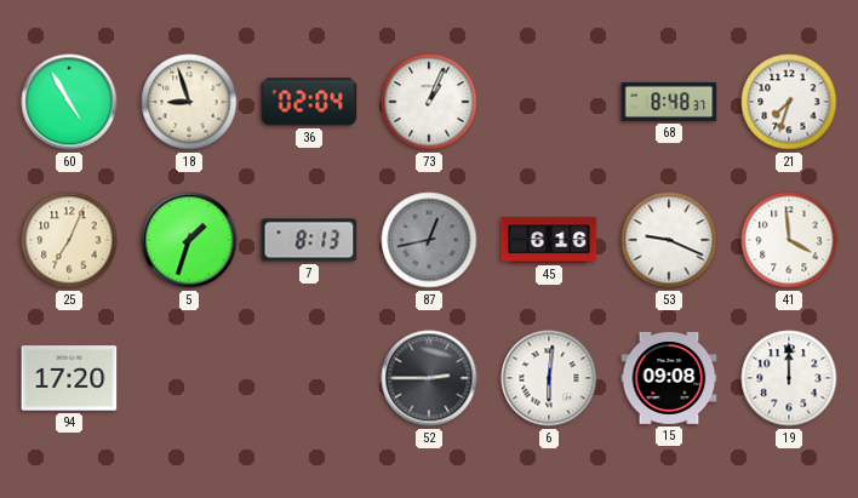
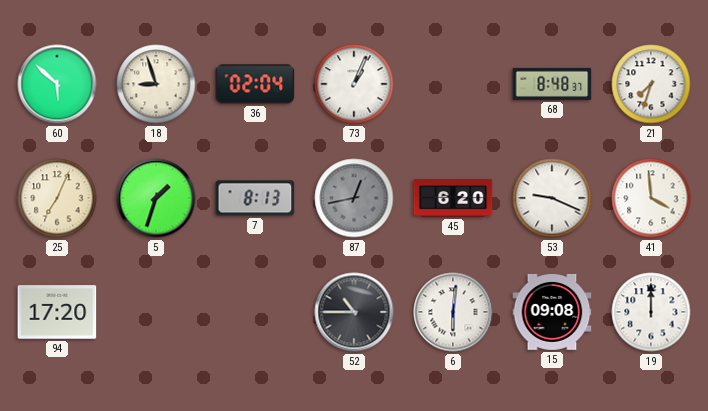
60: 4:55 -> 5:52 (57, 84)
45: 6:16 -> 6:20 (453, 198)
52: 2:45 -> 10:45 (354, 312)
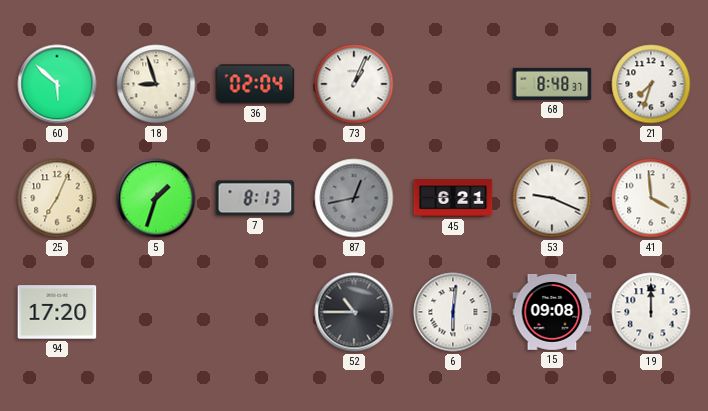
45: 6:20 -> 6:21 (453, 198)
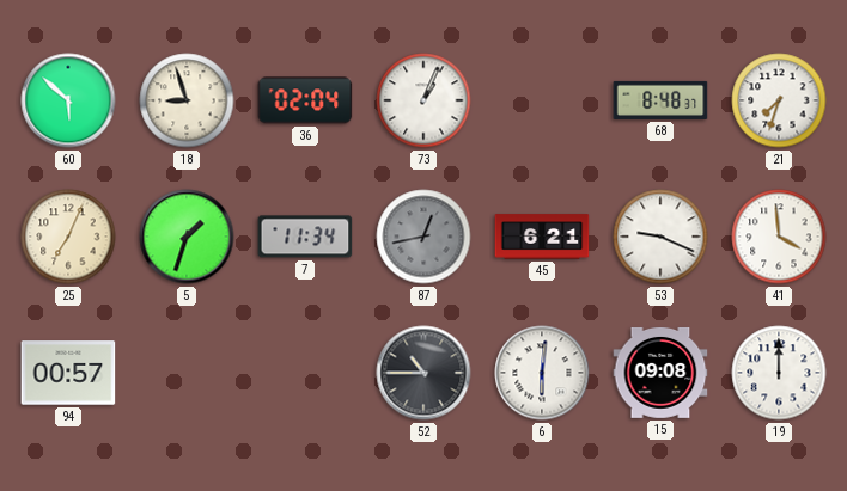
7: 8:13 -> 11:34 (305, 237)
94: 17:20 -> 00:57 (68, 373)
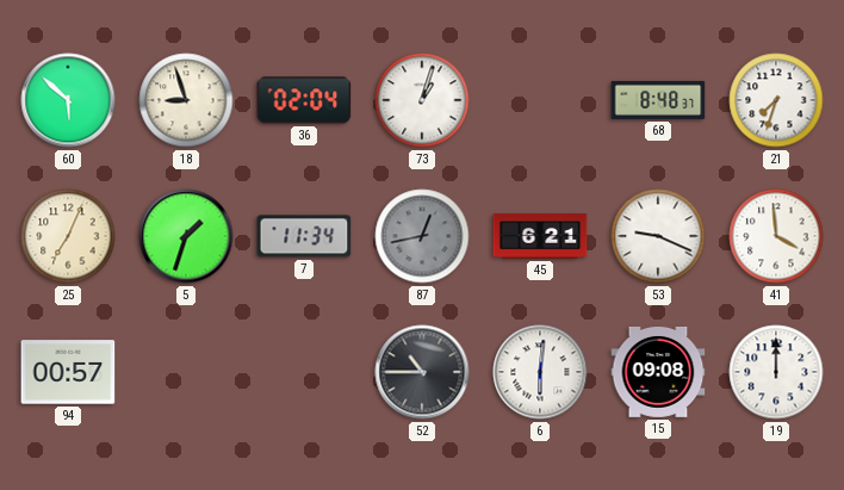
73: 1:04 -> 1:03 (422, 100)
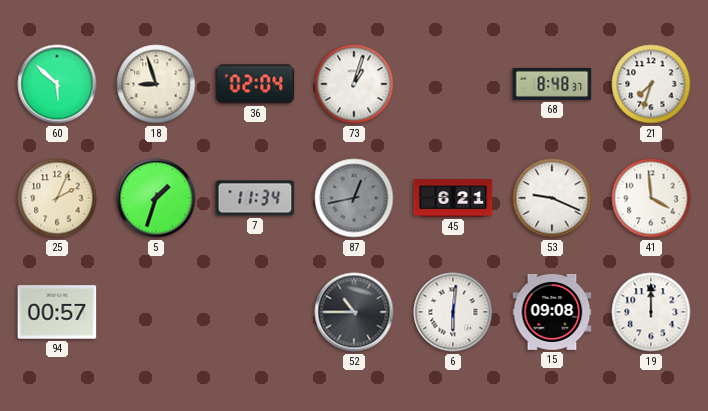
25: 7:04 -> 2:04 (57, 198)
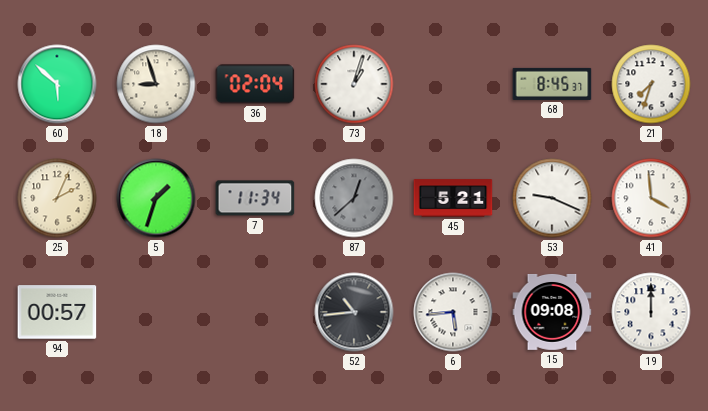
68: 8:48 -> 8:45 (552, 84)
87: 12:43 -> 12:38 (354, 198)
45: 6:21 -> 5:21 (453, 198)
52: 10:45 -> 10:44 (354, 312)
6: 6:01 -> 5:44 (453, 312)
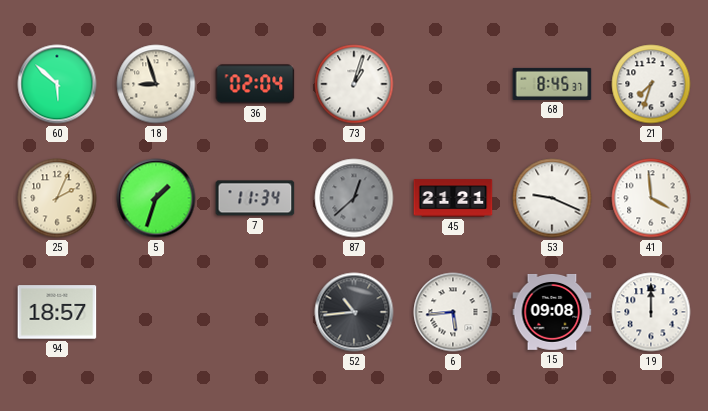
45: 5:21 -> 21:21 (453, 198)
94: 00:57 -> 18:57 (57, 312)
